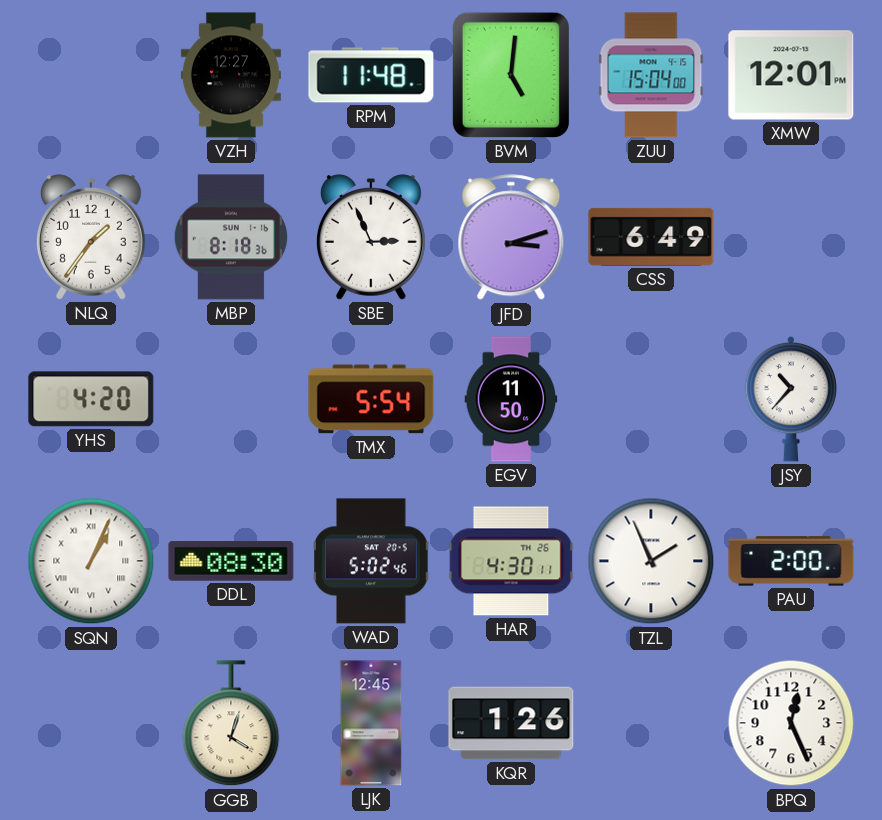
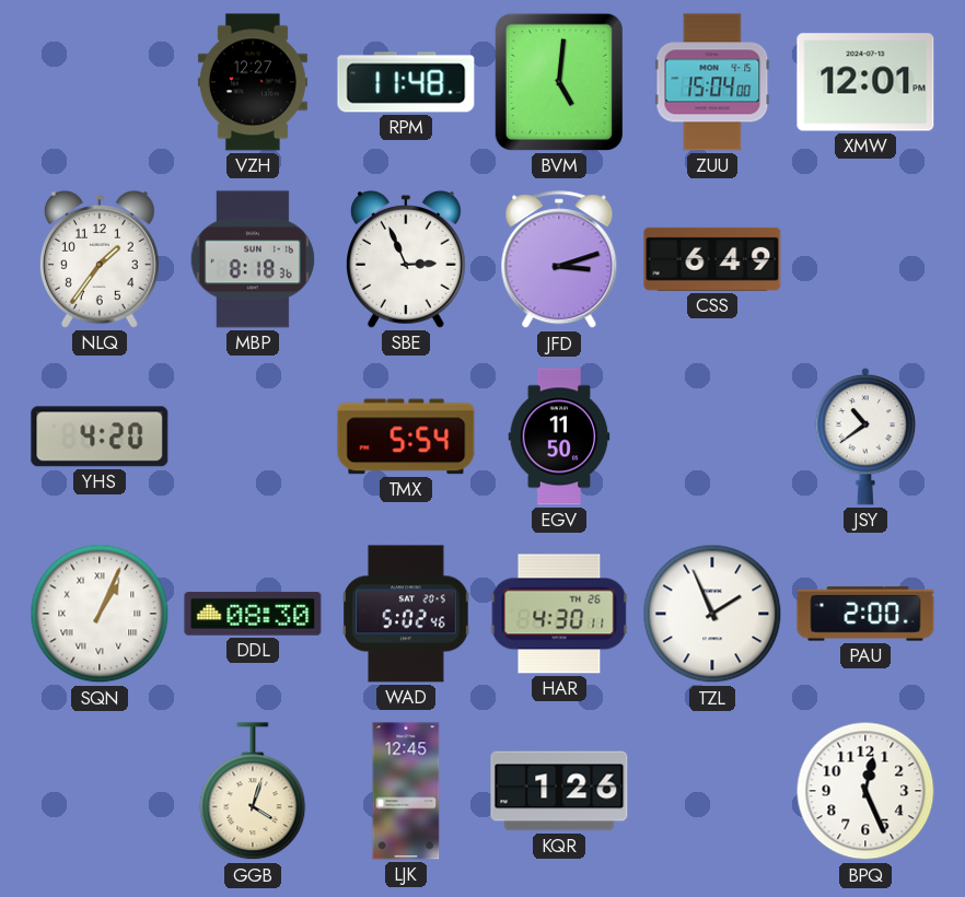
JSY: 10:37 -> 10:39 (865, 436)
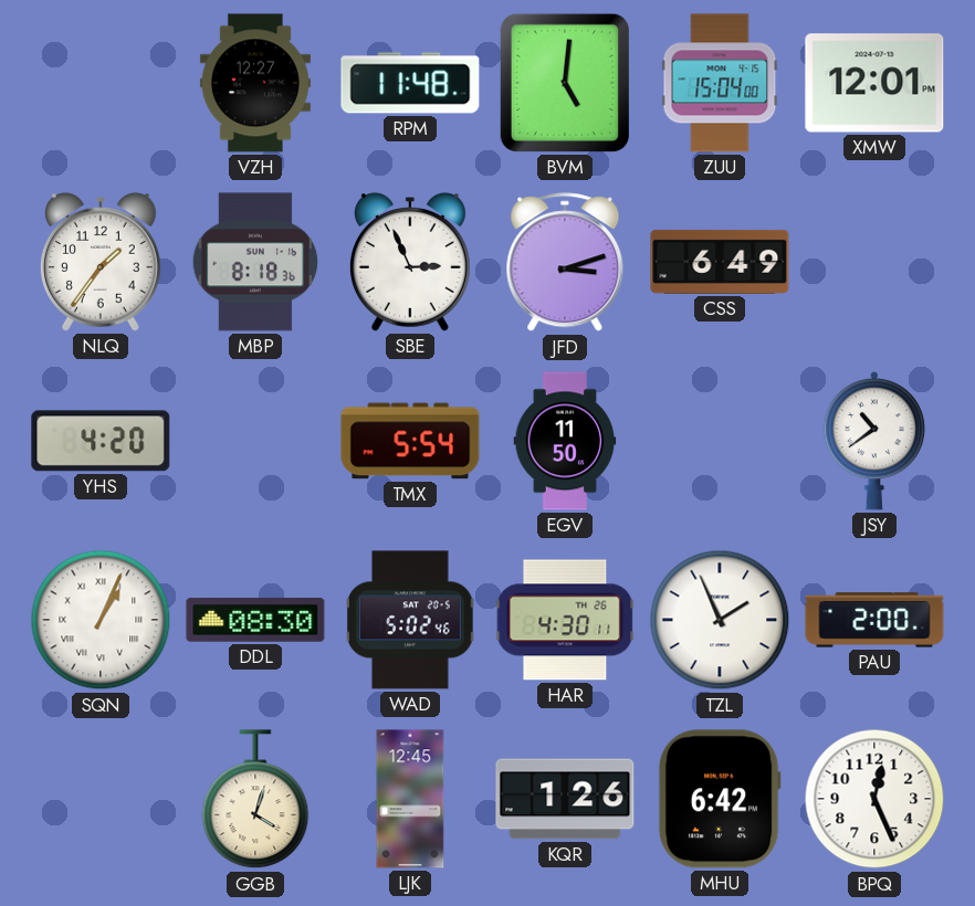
MHU: none -> 6:42 (720, 799)
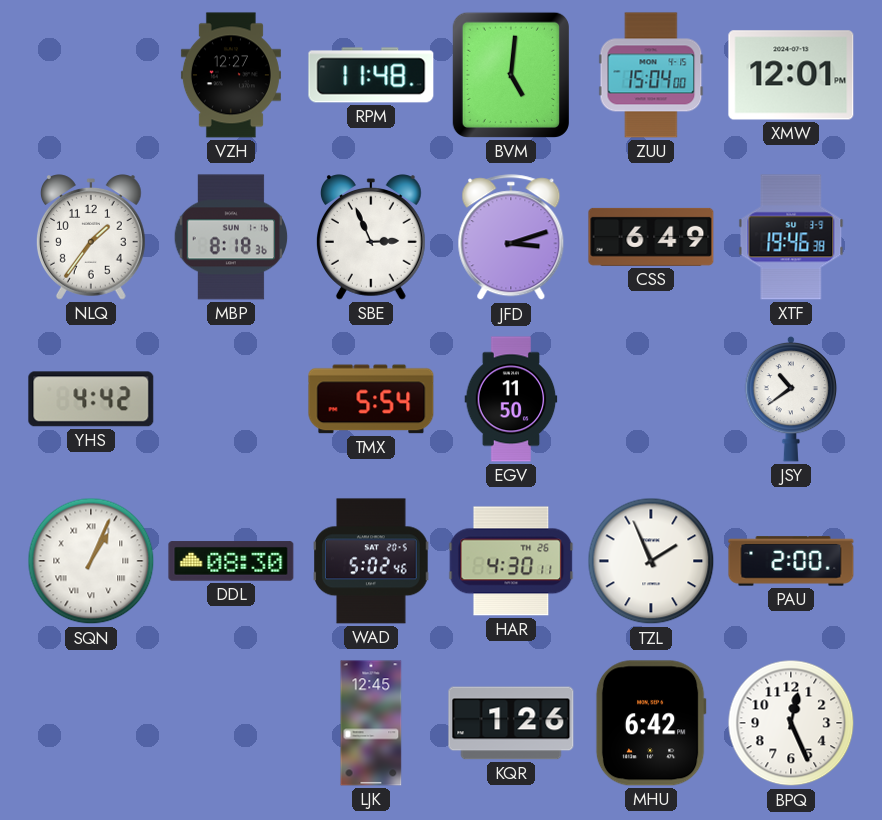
XTF: none -> 19:46 (791, 237)
YHS: 4:20 -> 4:42 (91, 399)
GGB: 4:03 -> none (255, 800)
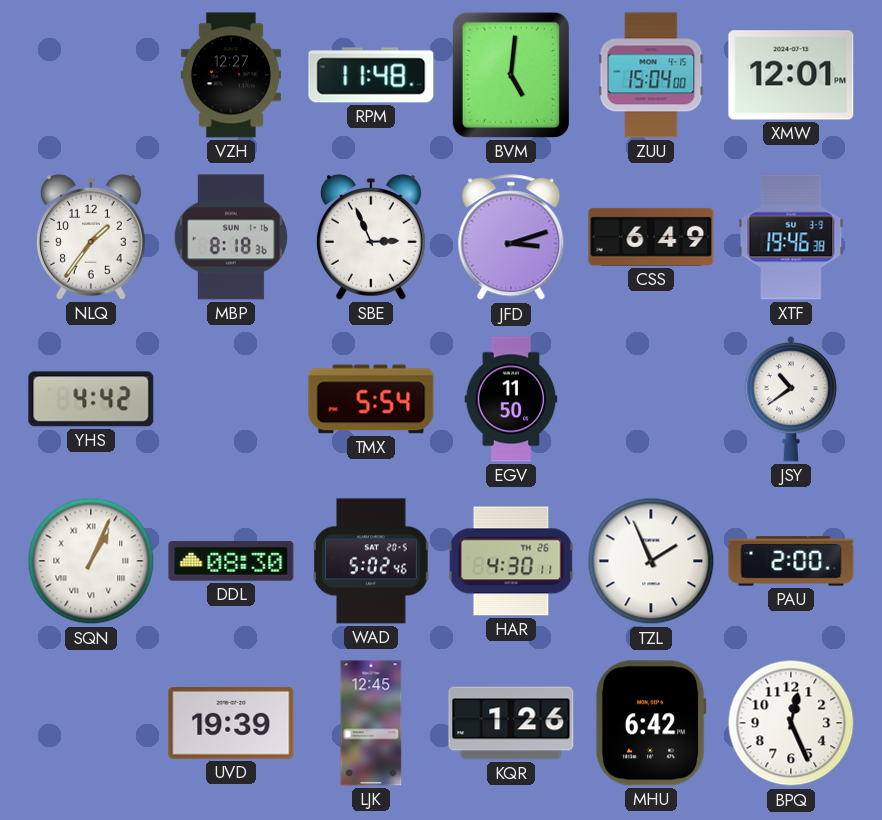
UVD: none -> 19:39 (231, 723)
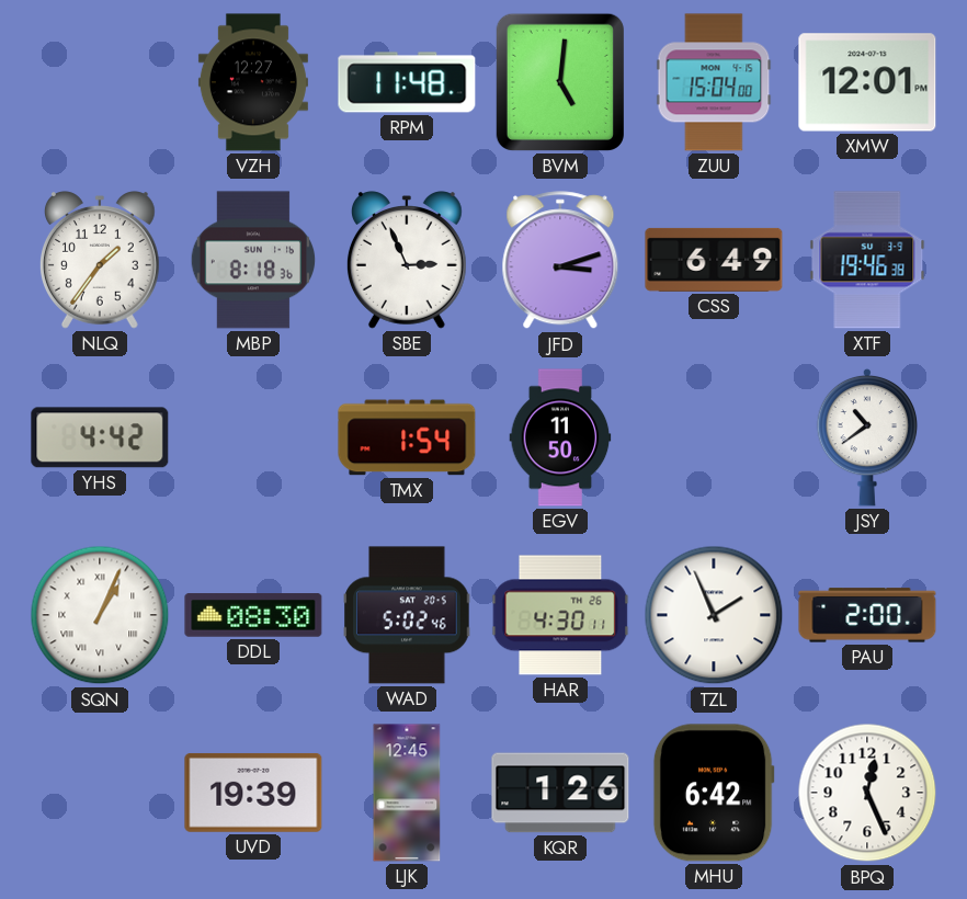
TMX: 5:54 -> 1:54 (407, 437)
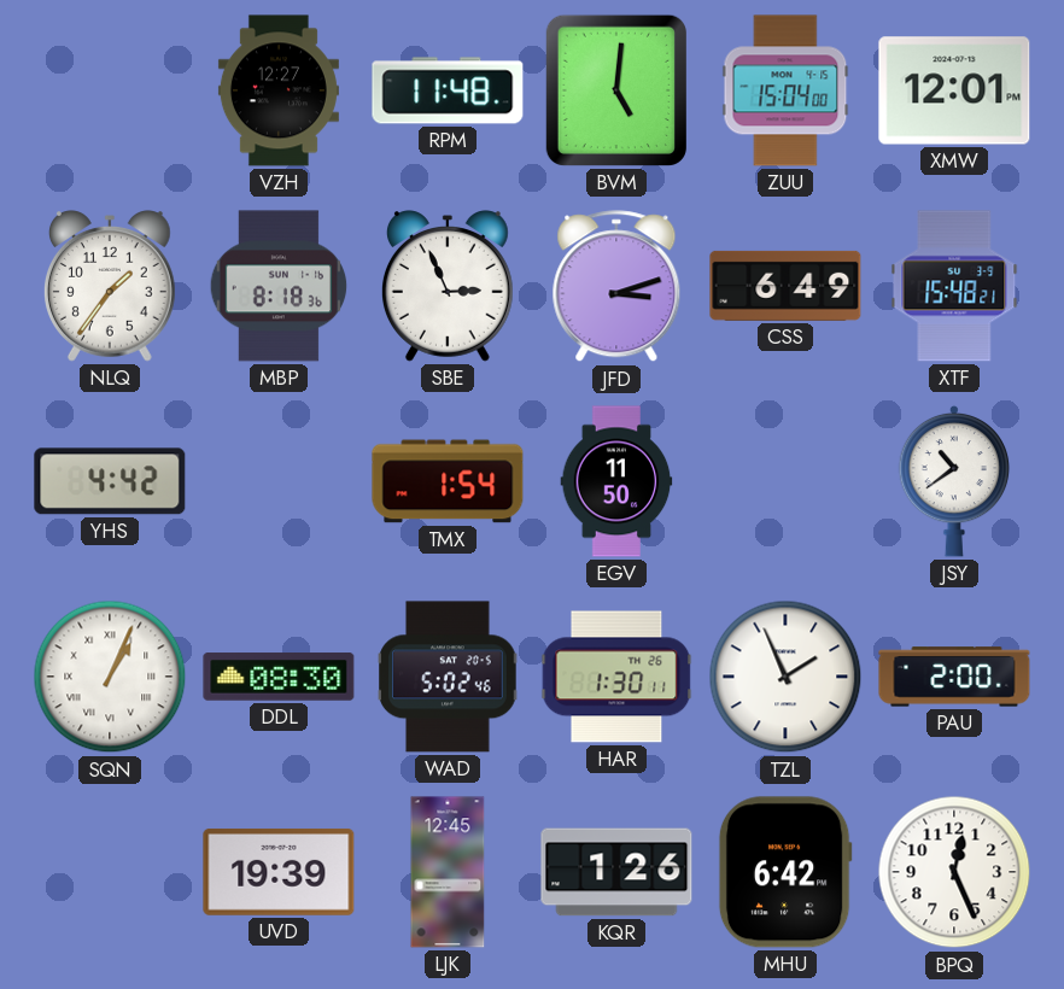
XTF: 19:46 -> 15:48 (954, 286)
HAR: 4:30 -> 1:30 (616, 677)
